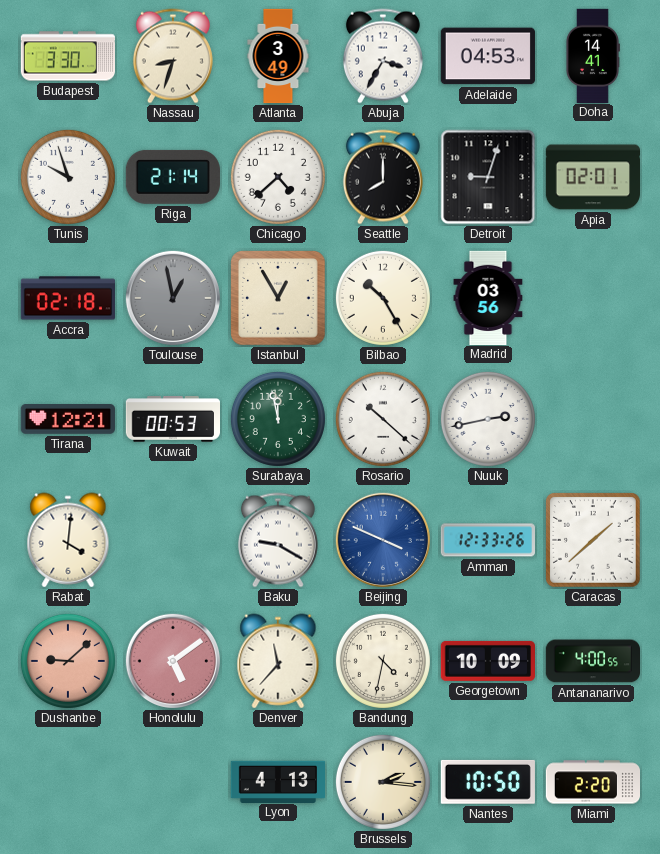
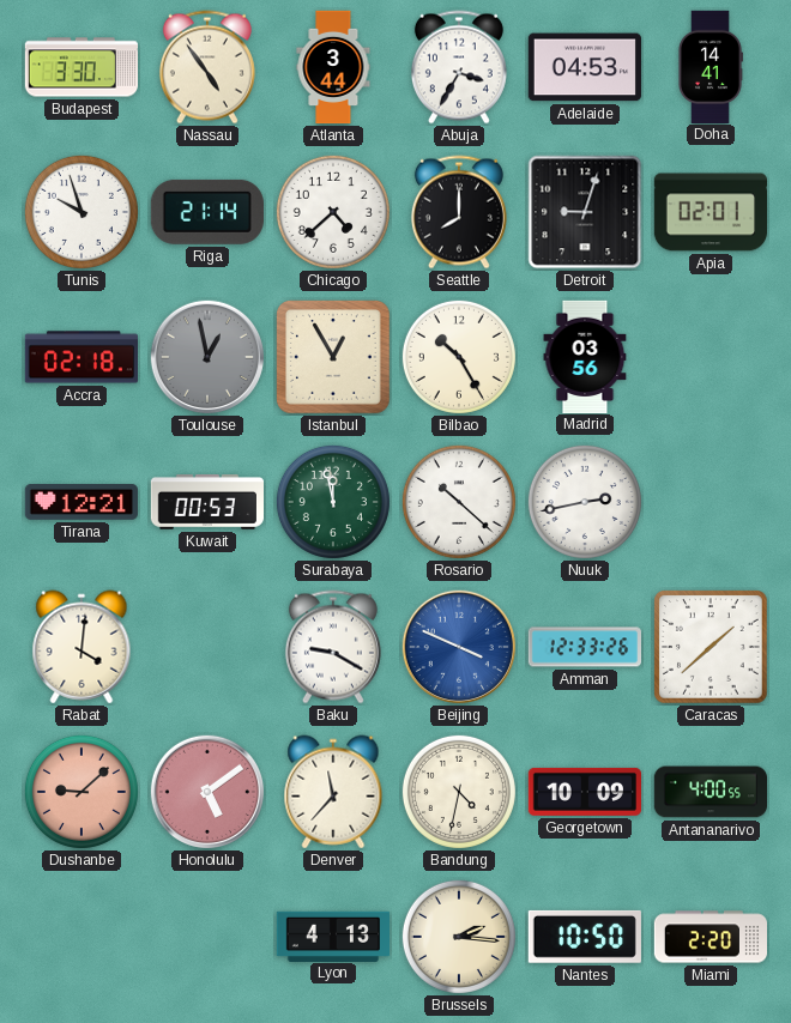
Nassau: 8:33 -> 4:54 (207, 67)
Atlanta: 3:49 -> 3:44 (333, 67)
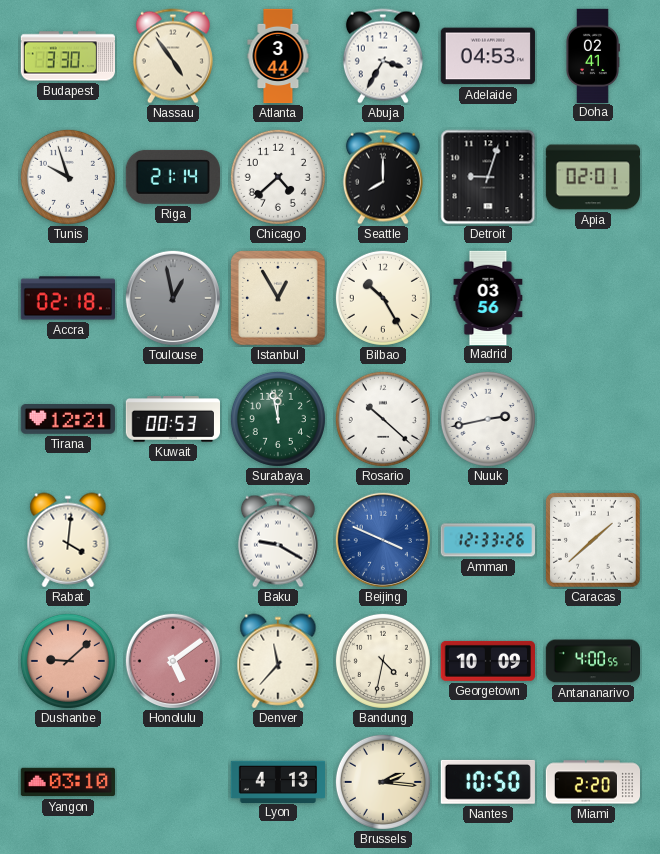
Doha: 14:41 -> 02:41 (593, 55)
Yangon: none -> 03:10 (67, 782)
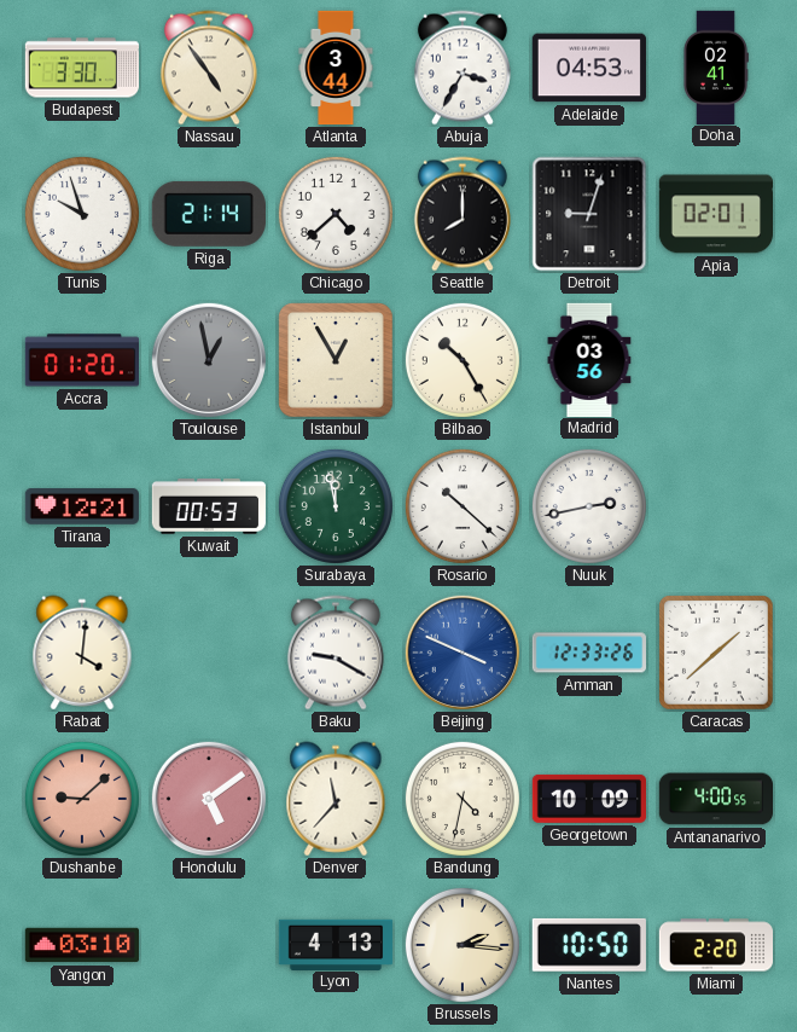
Accra: 02:18 -> 01:20 (81, 360)
